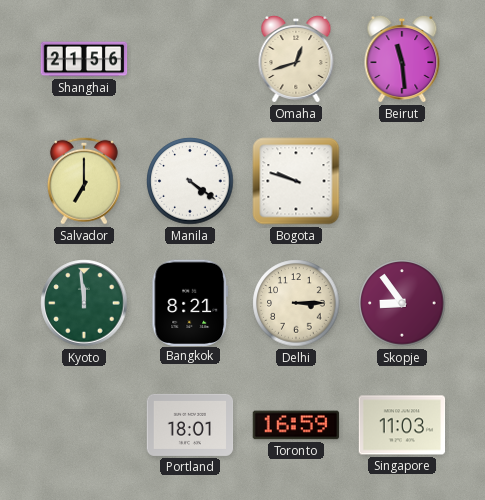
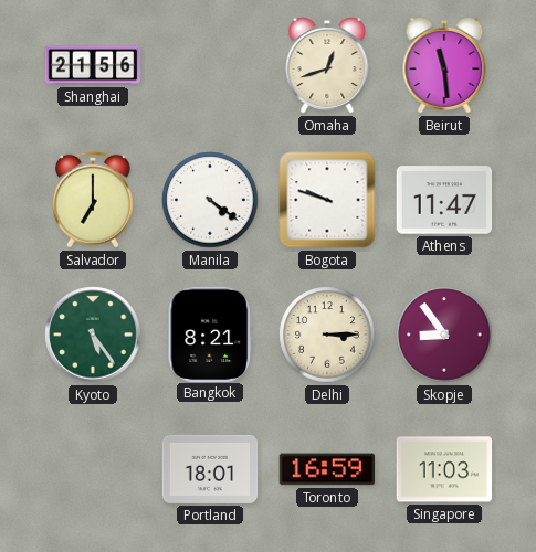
Athens: none -> 11:47 (444, 200)
Kyoto: 11:59 -> 5:24 (93, 335)
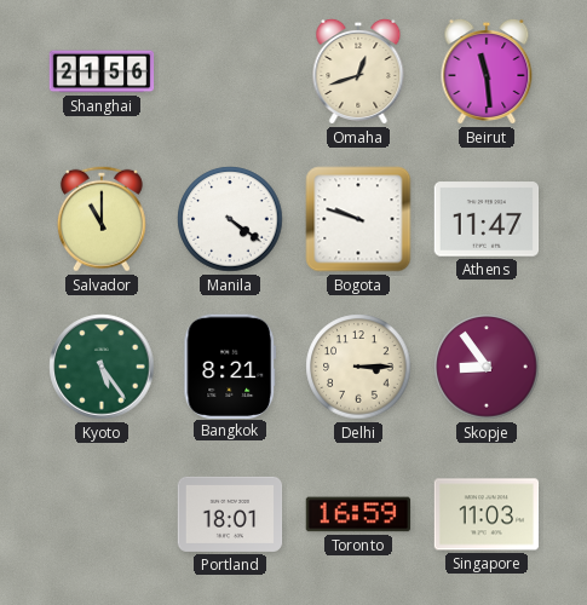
Salvador: 7:00 -> 11:00 (102, 219)
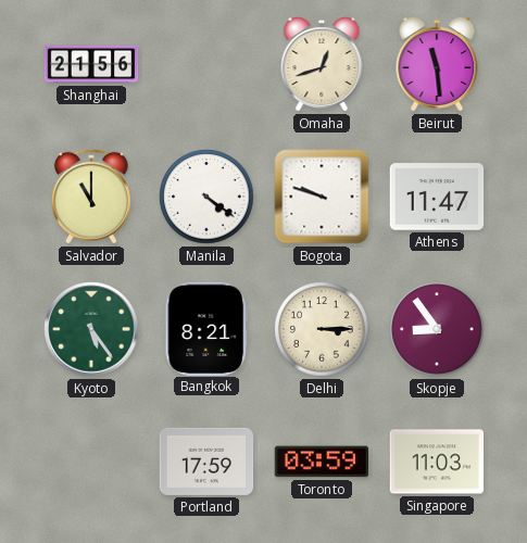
Portland: 18:01 -> 17:59 (206, 462)
Toronto: 16:59 -> 03:59 (322, 462)
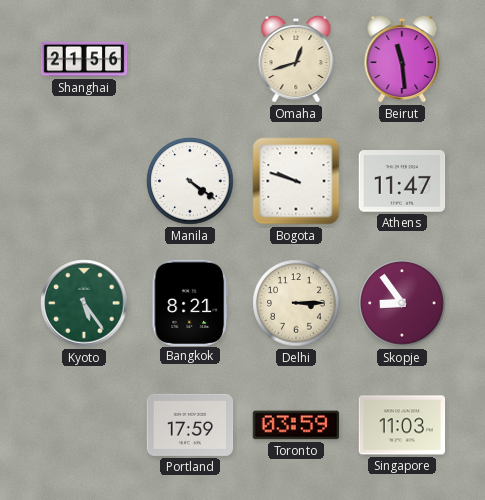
Salvador: 11:00 -> none (91, 197)
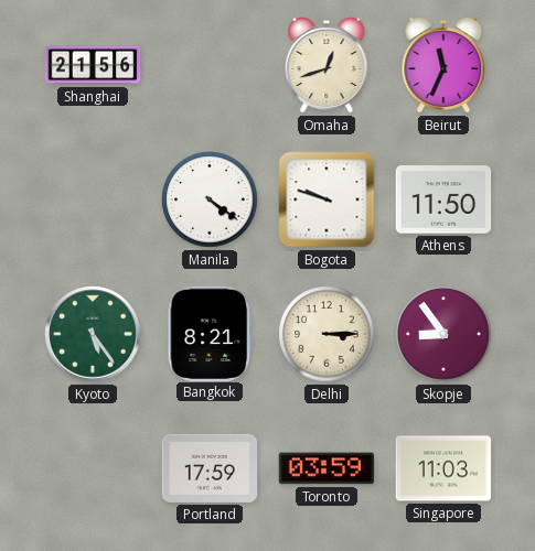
Beirut: 11:29 -> 11:34 (443, 65)
Athens: 11:47 -> 11:50 (443, 199)
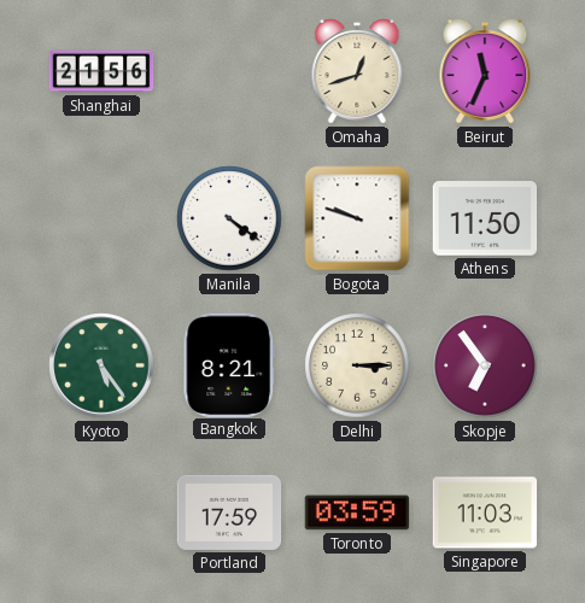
Skopje: 8:54 -> 6:54 (485, 365)
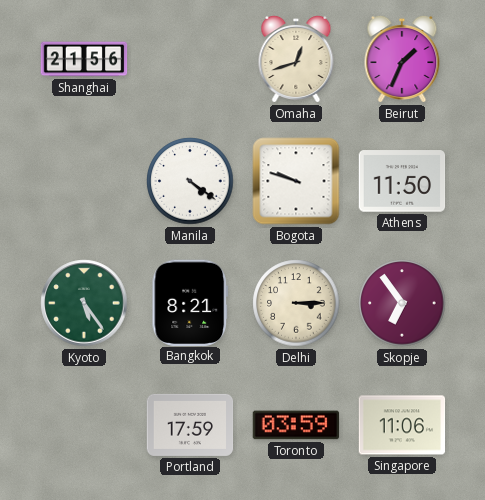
Beirut: 11:34 -> 1:34 (402, 59)
Singapore: 11:03 -> 11:06 (402, 425)
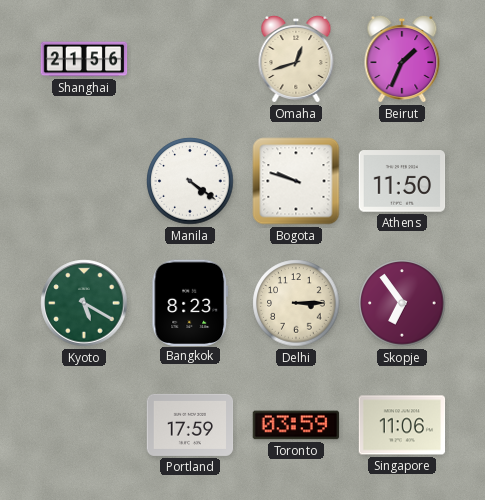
Kyoto: 5:24 -> 5:20 (84, 303)
Bangkok: 8:21 -> 8:23 (190, 302)
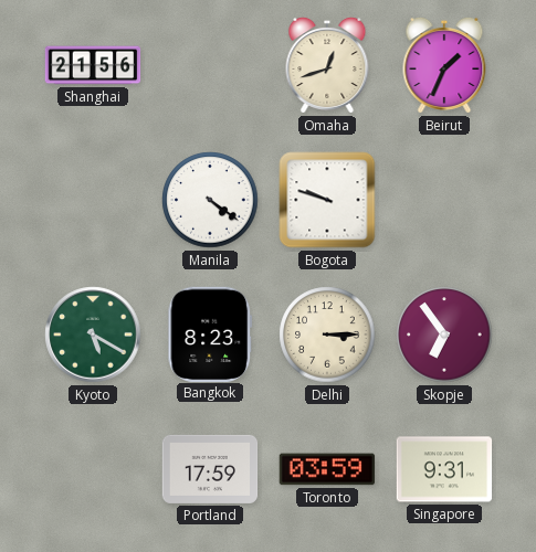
Athens: 11:50 -> none (402, 181)
Singapore: 11:06 -> 9:31 (444, 469)
